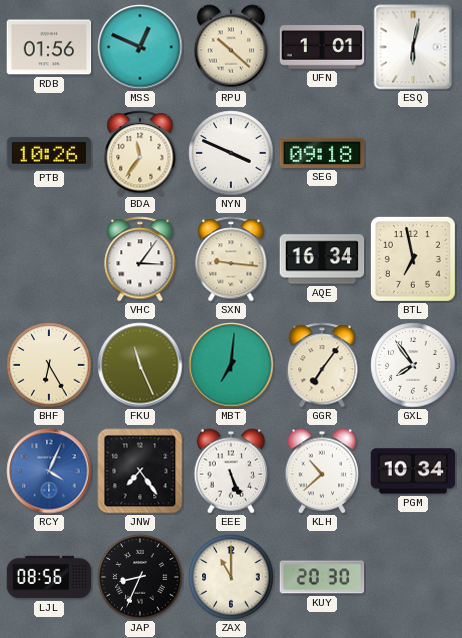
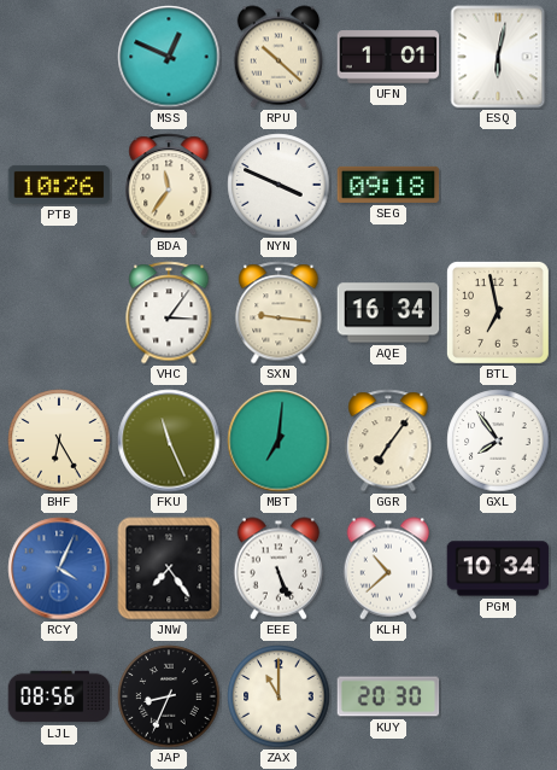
RDB: 01:56 -> none (49, 47)
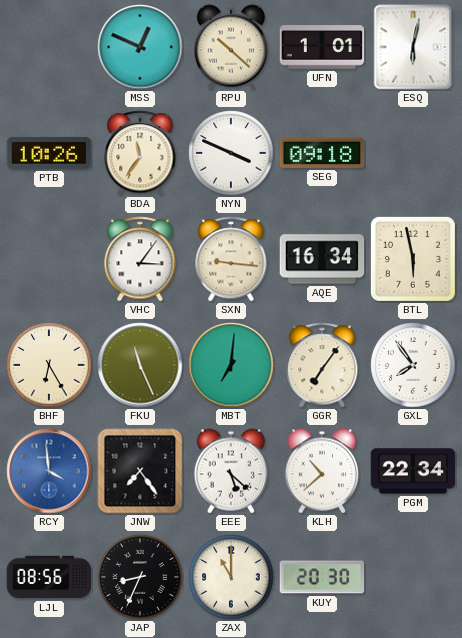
BTL: 6:58 -> 5:58 (413, 259)
RCY: 4:04 -> 3:59 (49, 471)
EEE: 5:26 -> 5:22 (231, 471)
PGM: 10:34 -> 22:34 (413, 471)
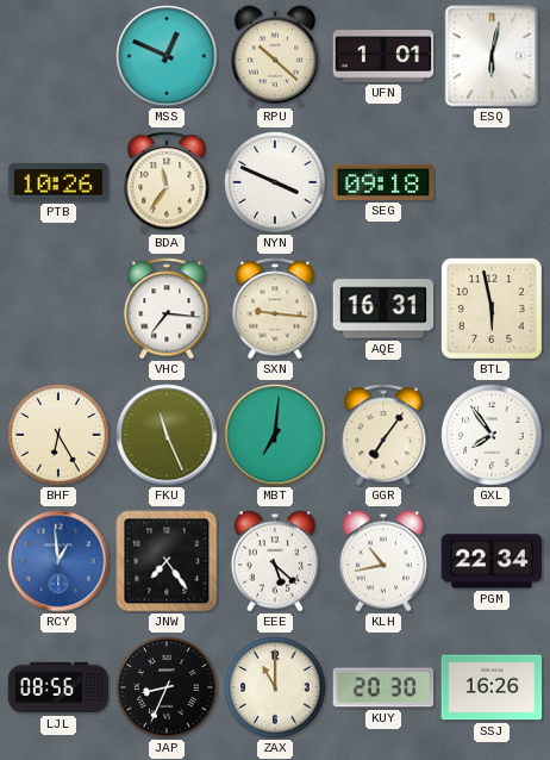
VHC: 3:06 -> 7:16 (167, 309)
AQE: 16:34 -> 16:31 (383, 309)
RCY: 3:59 -> 12:59 (58, 561)
KLH: 10:38 -> 10:43 (383, 561)
SSJ: none -> 16:26 (492, 687)
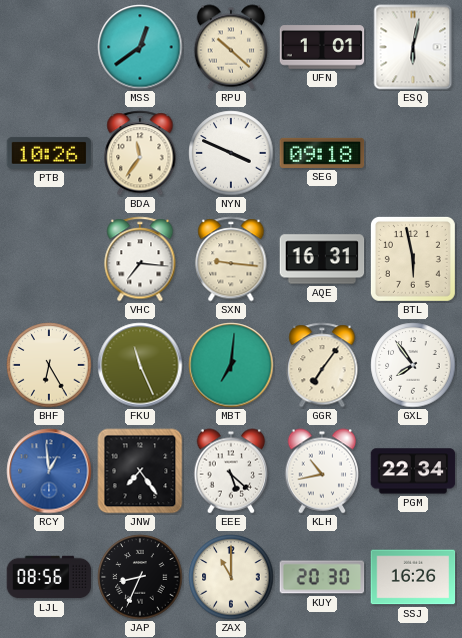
MSS: 12:49 -> 12:39 (140, 47)
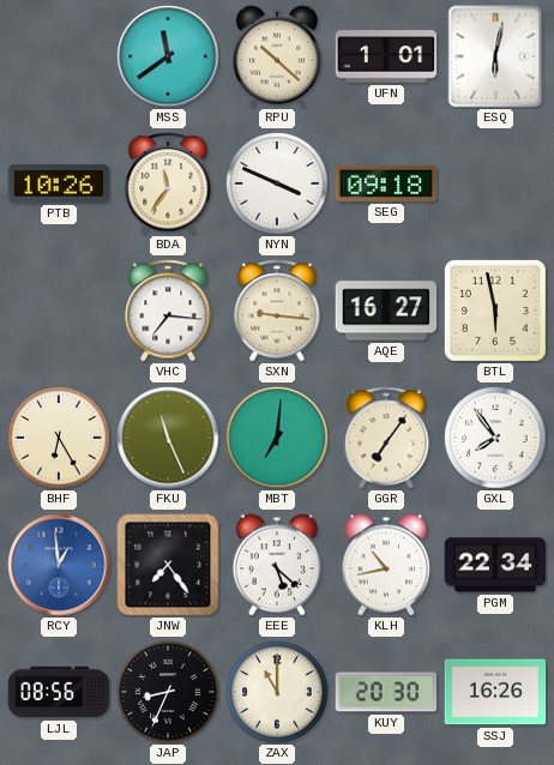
MSS: 12:39 -> 11:39 (168, 56)
AQE: 16:31 -> 16:27 (386, 311)
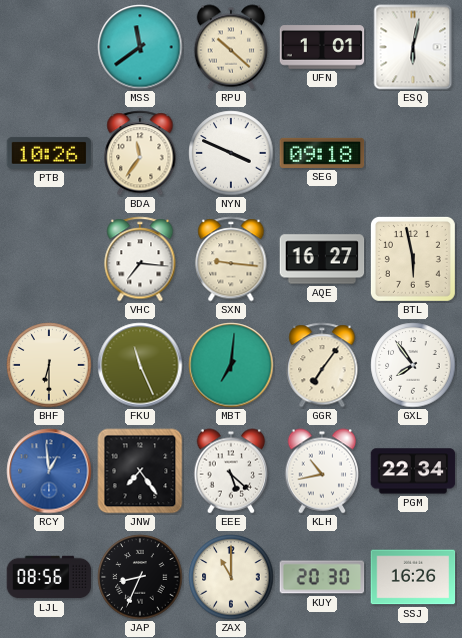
BHF: 6:25 -> 6:30 (49, 365)
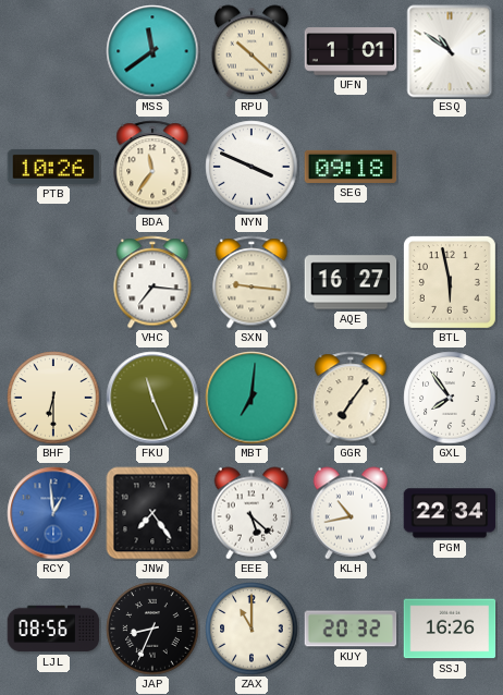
ESQ: 6:02 -> 10:51 (450, 51)
KUY: 20:30 -> 20:32 (351, 629)
